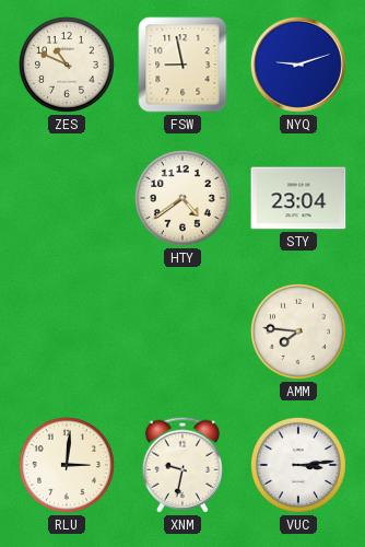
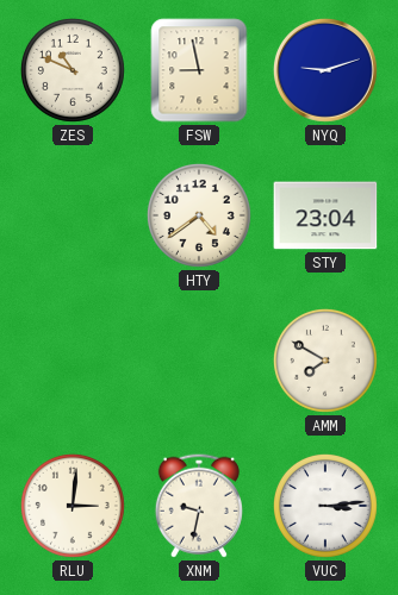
AMM: 7:46 -> 7:50 (325, 361)
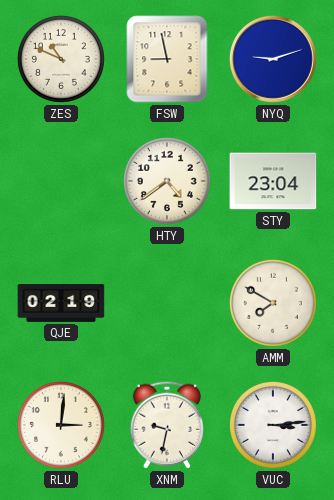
QJE: none -> 02:19 (61, 304)
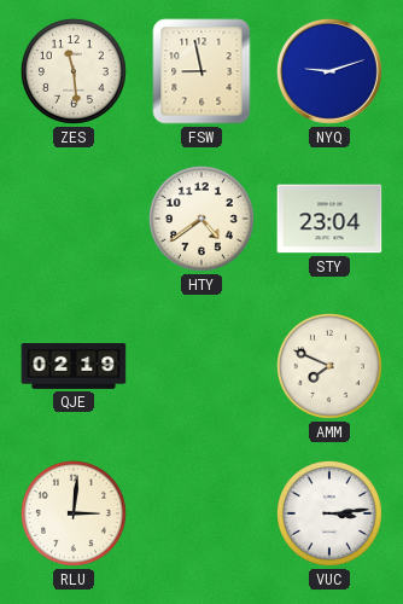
ZES: 10:49 -> 11:29 (74, 71)
AMM: 7:50 -> 7:49 (329, 366)
XNM: 9:32 -> none (167, 425)
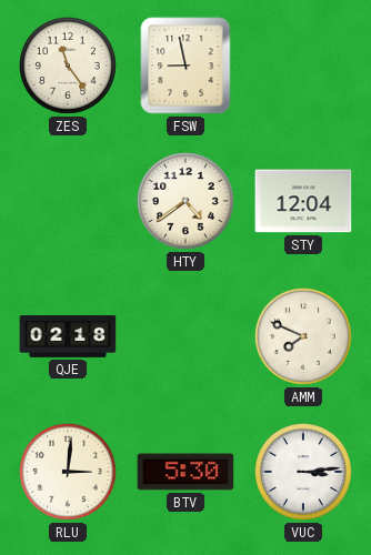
ZES: 11:29 -> 11:24 (68, 65)
NYQ: 9:12 -> none (329, 71)
STY: 23:04 -> 12:04 (303, 201)
QJE: 02:19 -> 02:18 (68, 337)
BTV: none -> 5:30 (185, 472)
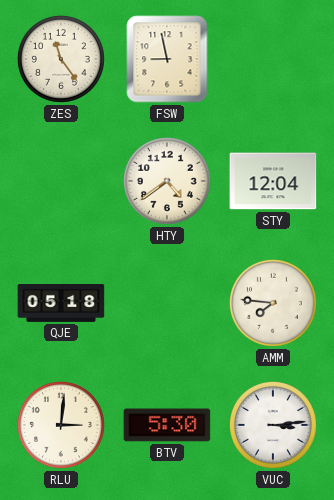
QJE: 02:18 -> 05:18 (61, 304)
AMM: 7:49 -> 7:46 (273, 303)
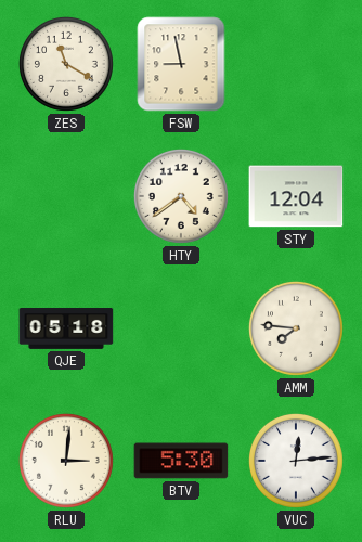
ZES: 11:24 -> 11:20 (66, 64)
VUC: 3:14 -> 12:14 (296, 461)
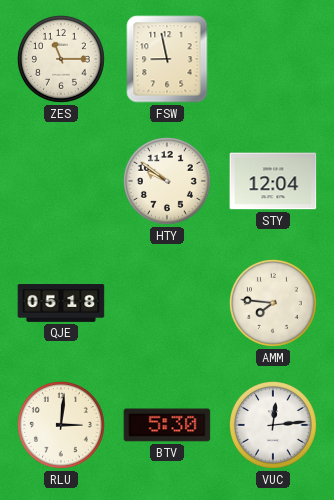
ZES: 11:20 -> 11:15 (61, 59)
HTY: 4:39 -> 9:51 (167, 181)
